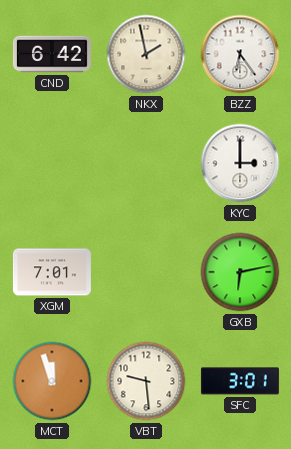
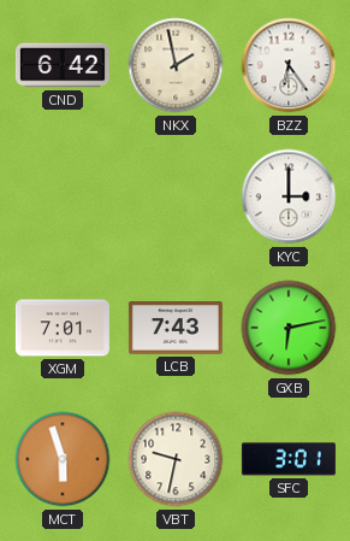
LCB: none -> 7:43 (176, 329)
MCT: 11:57 -> 5:57 (63, 459)
VBT: 9:29 -> 9:32 (176, 459)
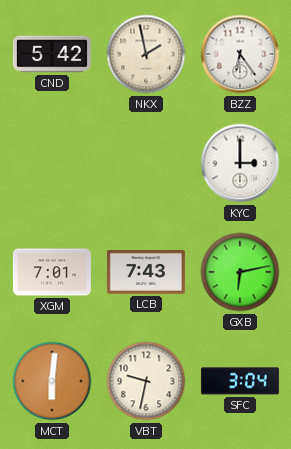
CND: 6:42 -> 5:42 (52, 54)
MCT: 5:57 -> 6:01 (52, 381)
SFC: 3:01 -> 3:04 (240, 381)
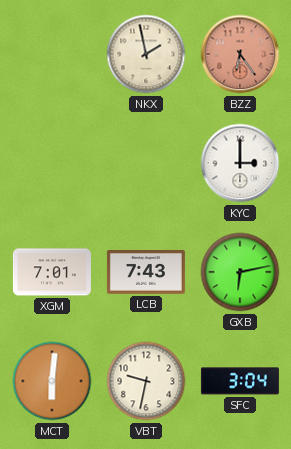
CND: 5:42 -> none (52, 54)
BZZ dial: white -> salmon (240, 54)
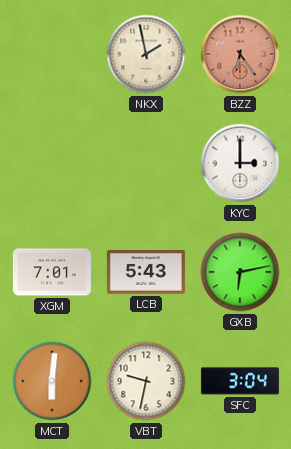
LCB: 7:43 -> 5:43 (146, 273)
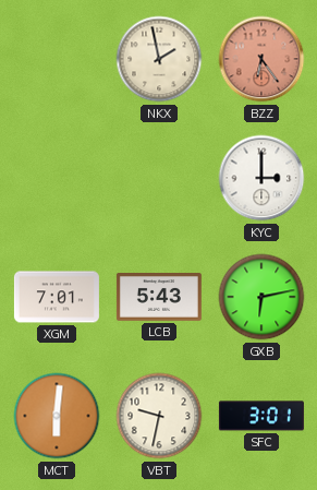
SFC: 3:04 -> 3:01 (261, 416)
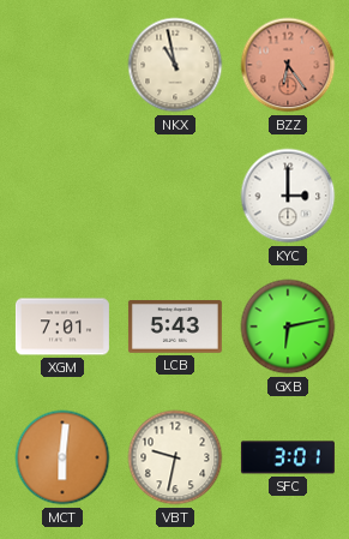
NKX: 1:58 -> 10:58 (175, 65)
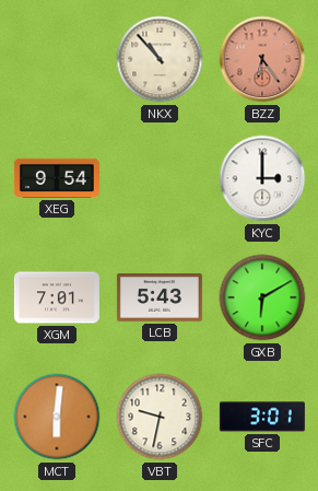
NKX: 10:58 -> 10:53 (160, 59)
XEG: none -> 9:54 (57, 178)
GXB: 6:13 -> 6:10 (262, 297)
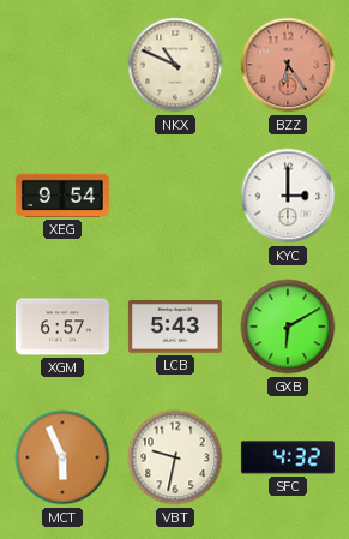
NKX: 10:53 -> 10:49 (175, 65)
XGM: 7:01 -> 6:57 (62, 327)
MCT: 6:01 -> 5:56 (62, 457)
SFC: 3:01 -> 4:32 (288, 457)
